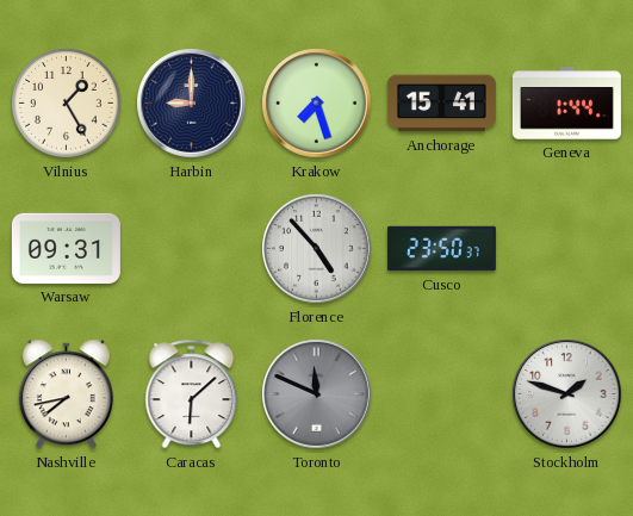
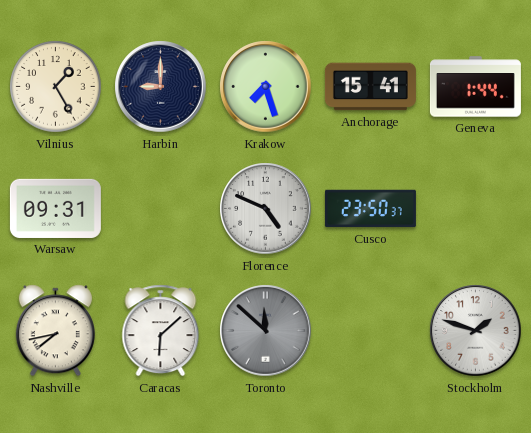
Florence: 4:53 -> 4:49 (266, 209)
Toronto: 11:49 -> 11:52 (266, 331)
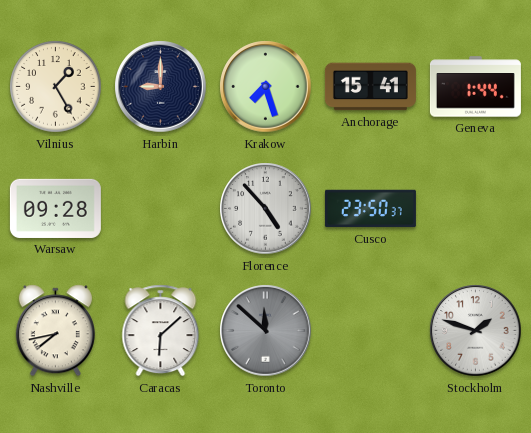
Warsaw: 09:31 -> 09:28 (55, 208)
Florence: 4:49 -> 4:53 (266, 209)
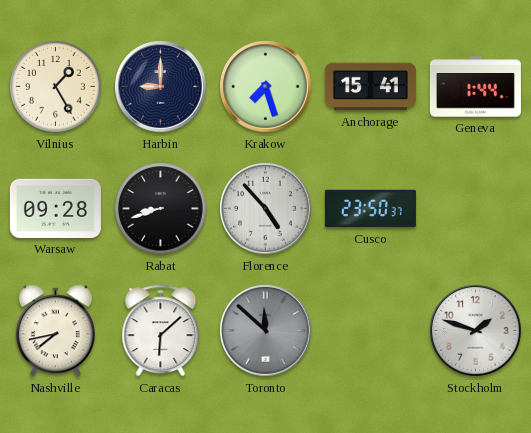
Rabat: none -> 8:42 (161, 209)
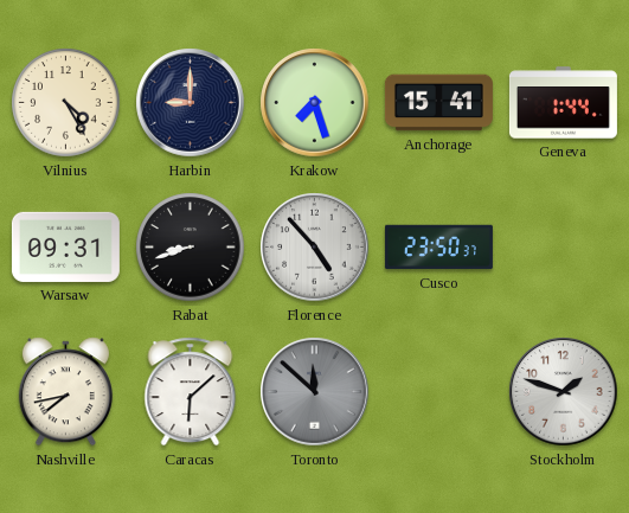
Vilnius: 1:25 -> 4:25 (66, 103)
Warsaw: 09:28 -> 09:31 (65, 246)
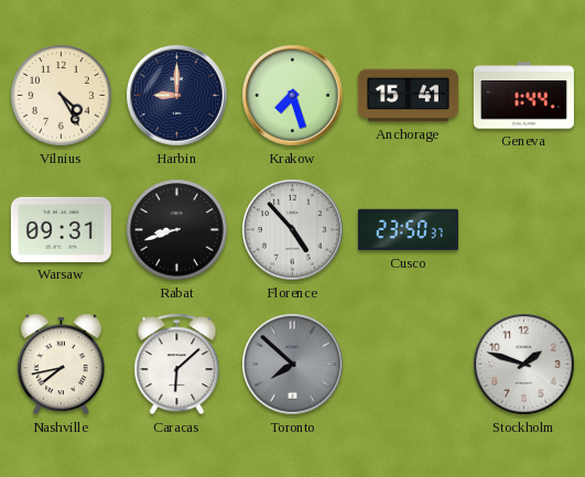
Toronto: 11:52 -> 7:52 (293, 365)
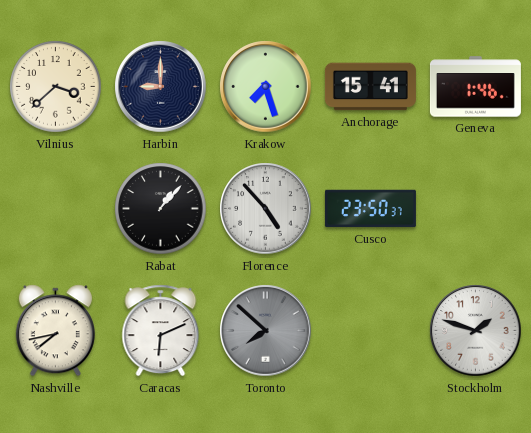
Vilnius: 4:25 -> 3:38 (56, 87)
Geneva: 1:44 -> 1:46 (475, 87)
Warsaw: 09:31 -> none (61, 229)
Rabat: 8:42 -> 1:07 (161, 209)
Caracas: 6:08 -> 6:11 (161, 331)
